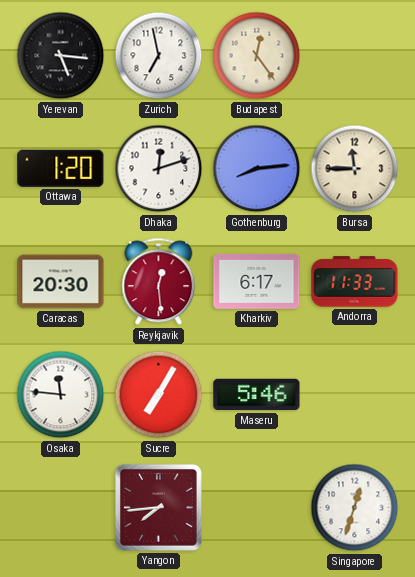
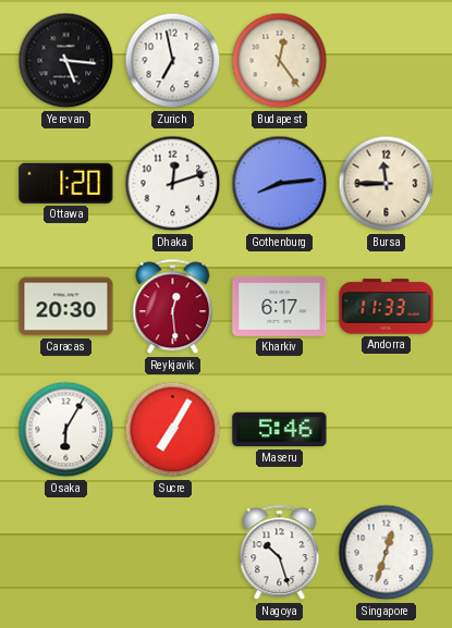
Osaka: 11:46 -> 6:05 (66, 430)
Yangon: 7:44 -> none (158, 507)
Nagoya: none -> 10:27 (280, 553)
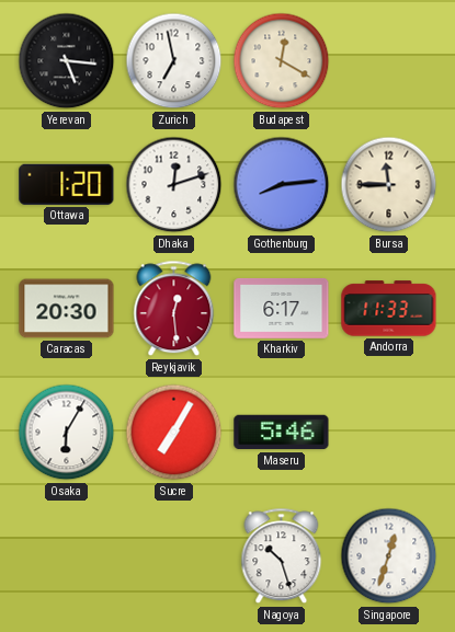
Budapest: 12:24 -> 12:20 (282, 61)
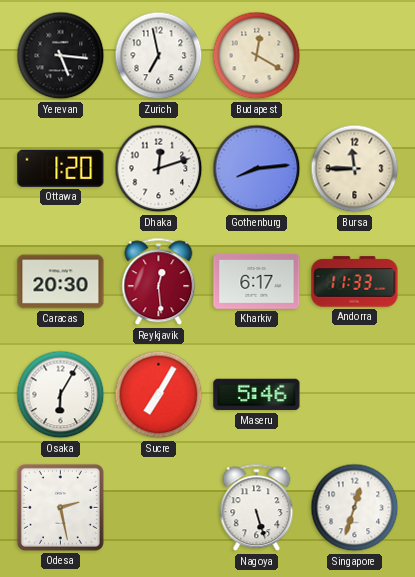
Odesa: none -> 2:28 (60, 507)
Nagoya: 10:27 -> 5:27 (257, 508)
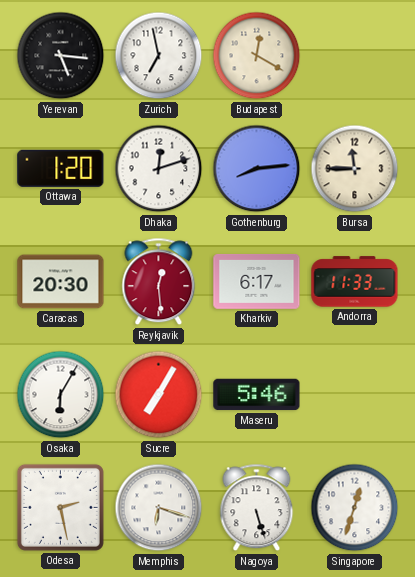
Memphis: none -> 6:18 (159, 508)
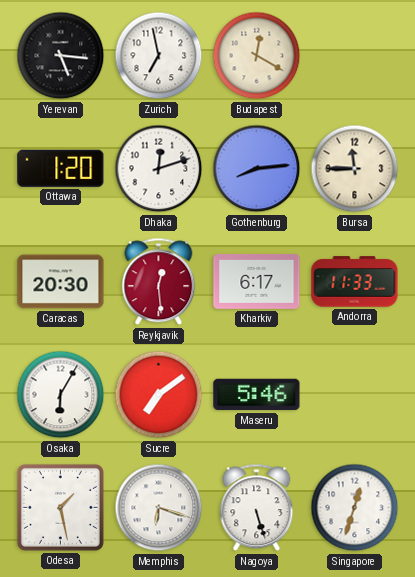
Sucre: 7:05 -> 7:09 (159, 395)
Odesa: 2:28 -> 1:28 (60, 507)
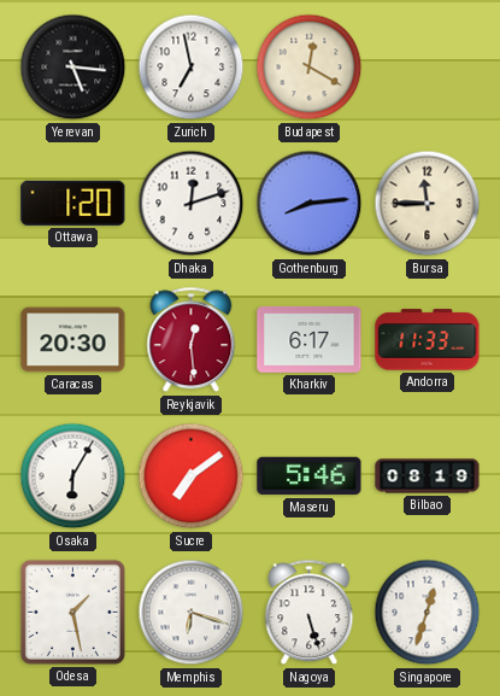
Bilbao: none -> 08:19 (428, 476)
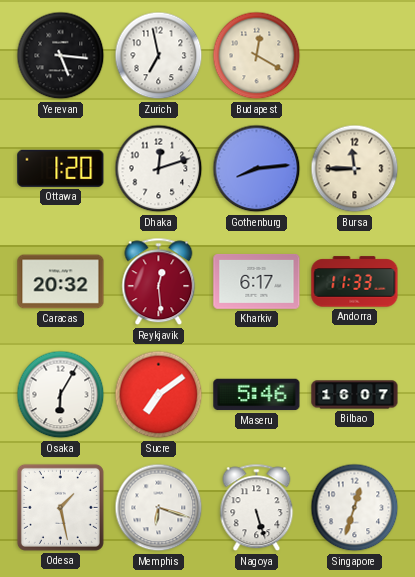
Caracas: 20:30 -> 20:32 (61, 282)
Bilbao: 08:19 -> 16:07 (355, 395)
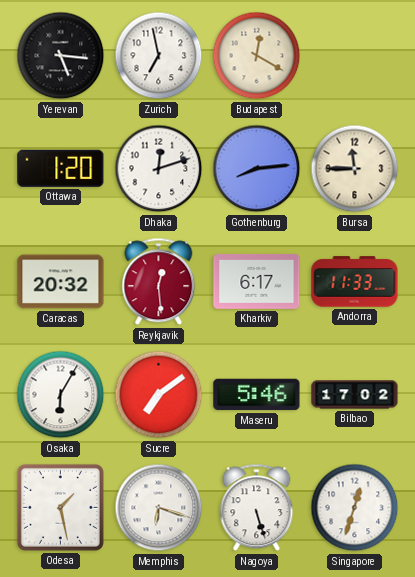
Bilbao: 16:07 -> 17:02 (355, 395)
